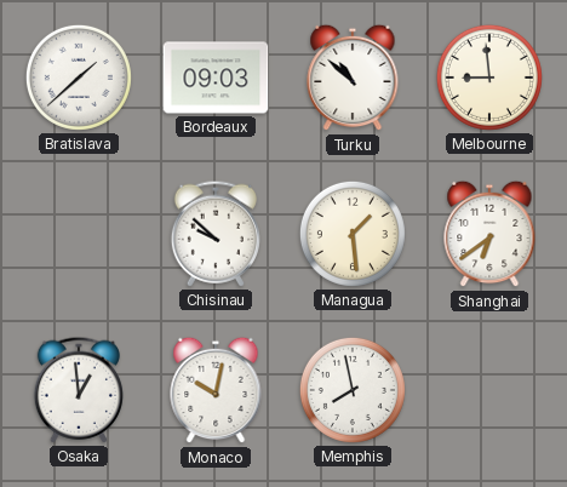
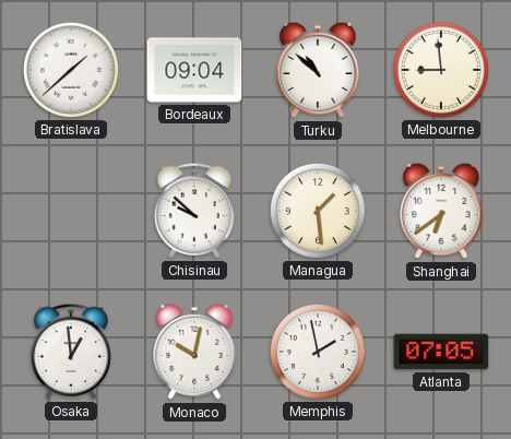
Bordeaux: 09:03 -> 09:04 (194, 70)
Memphis: 7:58 -> 1:58 (318, 352)
Atlanta: none -> 07:05 (441, 352)
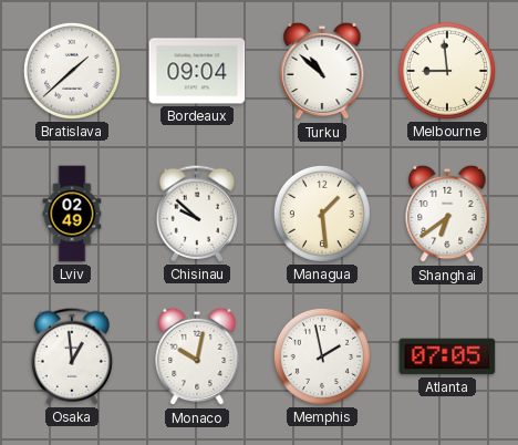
Lviv: none -> 02:49 (72, 214)
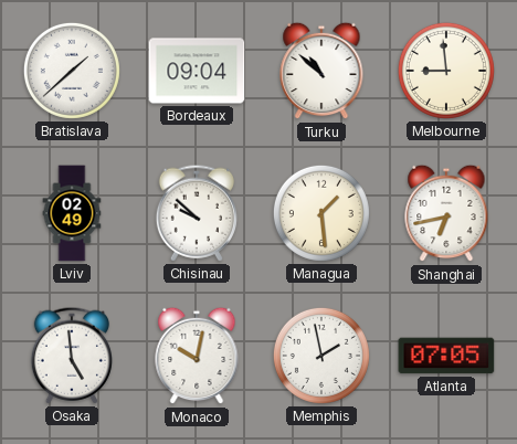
Shanghai: 6:39 -> 6:43 (446, 213)
Osaka: 12:59 -> 4:59 (71, 356)
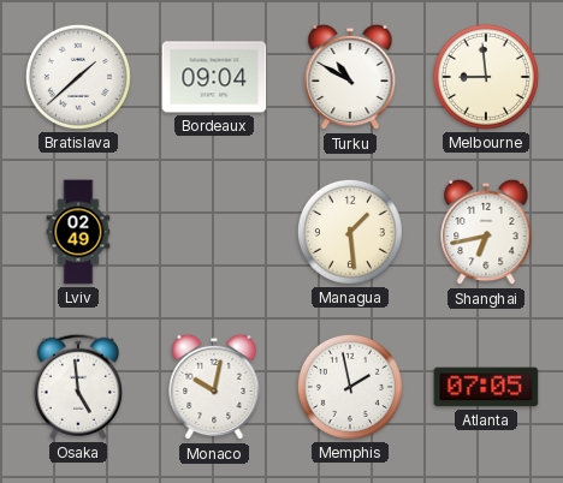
Turku: 10:52 -> 10:50 (350, 77)
Chisinau: 9:52 -> none (196, 213)
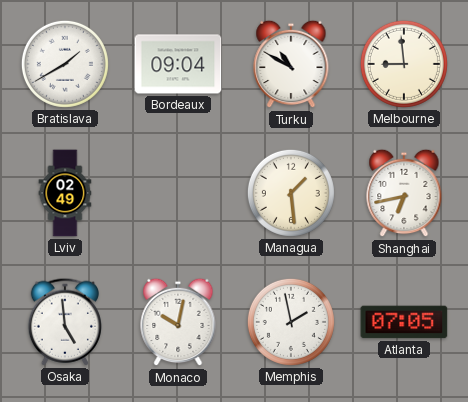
Bratislava: 1:38 -> 1:40 (65, 64)
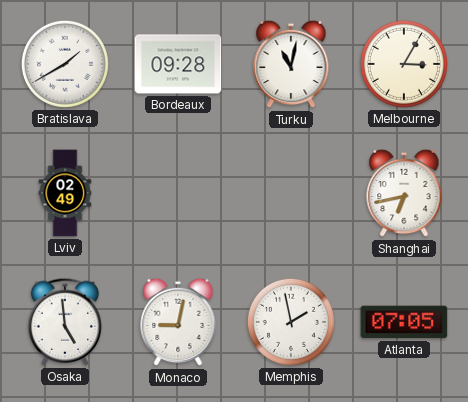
Bordeaux: 09:04 -> 09:28 (178, 64)
Turku: 10:50 -> 11:02 (291, 64)
Melbourne: 8:59 -> 3:05 (404, 64)
Managua: 1:29 -> none (291, 193)
Monaco: 10:02 -> 9:02 (178, 322)
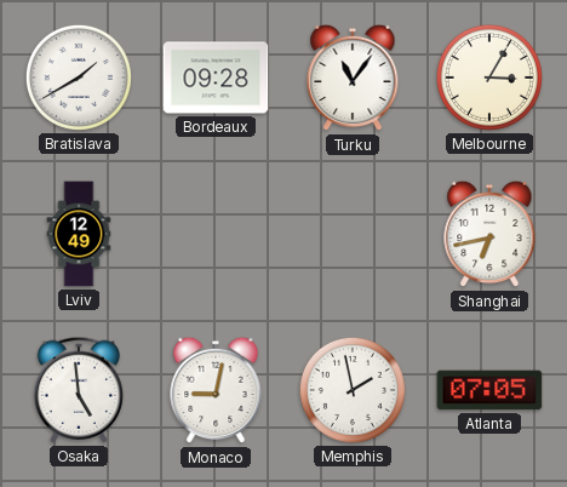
Turku: 11:02 -> 11:06 (353, 78)
Lviv: 02:49 -> 12:49 (79, 234)
